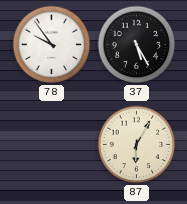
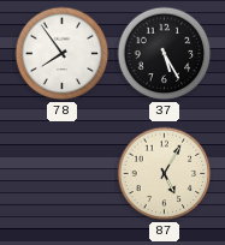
78: 9:54 -> 7:54 (63, 54)
87: 6:05 -> 5:05 (165, 174)
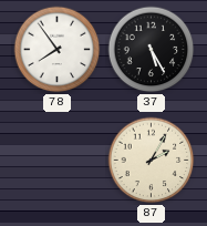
87: 5:05 -> 2:05 (152, 161)
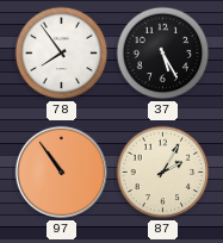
97: none -> 10:54 (61, 172)
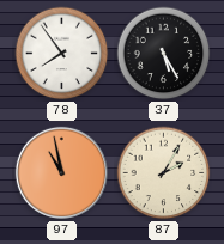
97: 10:54 -> 10:58 (61, 172)
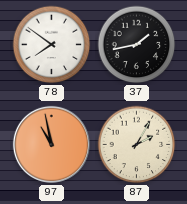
78: 7:54 -> 7:51 (52, 45)
37: 5:25 -> 1:43 (137, 45)
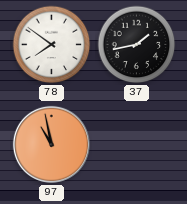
87: 2:05 -> none (137, 145)
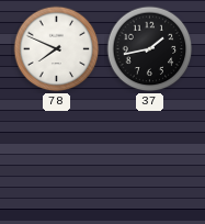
78: 7:51 -> 7:49 (57, 49)
97: 10:58 -> none (51, 144)
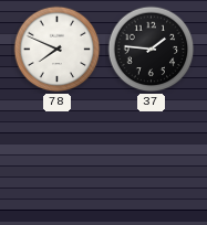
37: 1:43 -> 1:46 (152, 50)
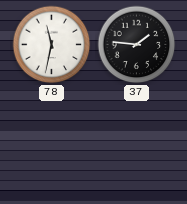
78: 7:49 -> 11:32 (52, 45)
